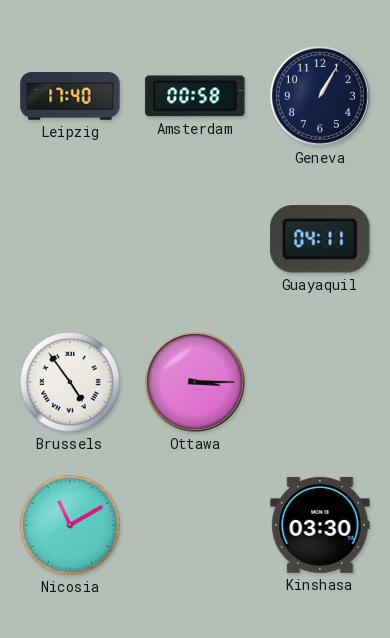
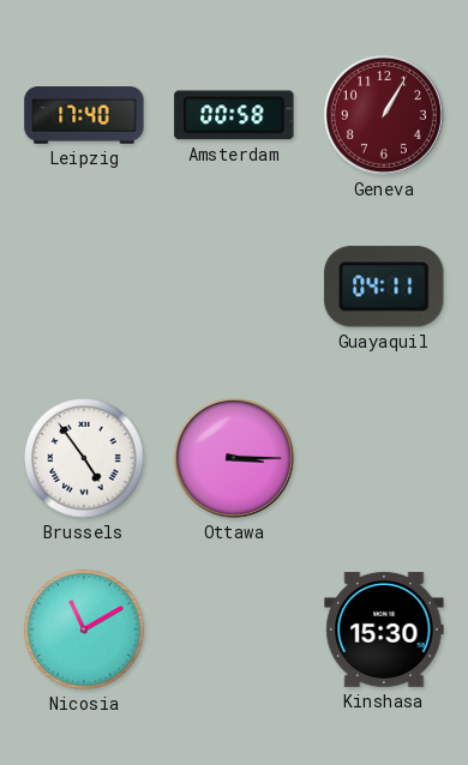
Geneva dial: navy -> burgundy (384, 115)
Kinshasa: 03:30 -> 15:30 (384, 630)
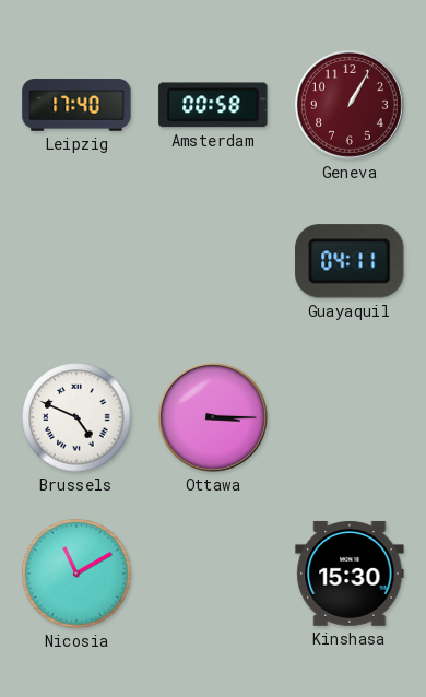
Brussels: 4:54 -> 4:49 (76, 417)
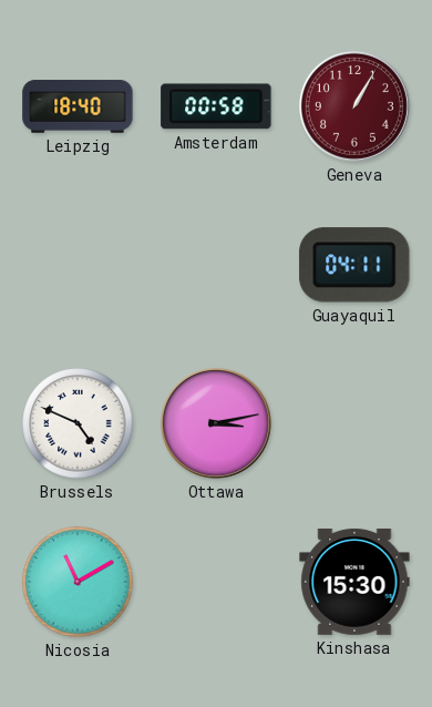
Leipzig: 17:40 -> 18:40 (78, 106)
Ottawa: 3:15 -> 3:13 (216, 423)
